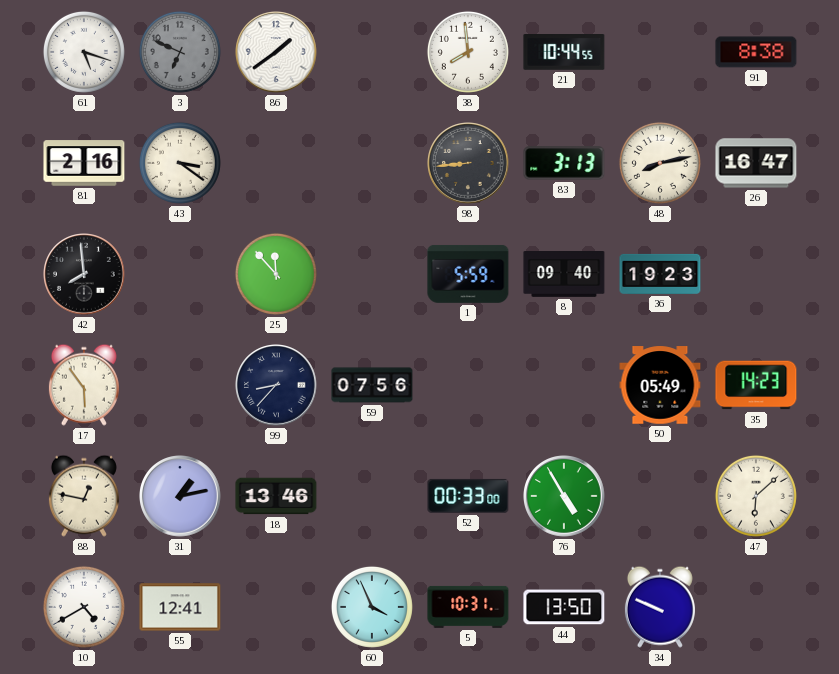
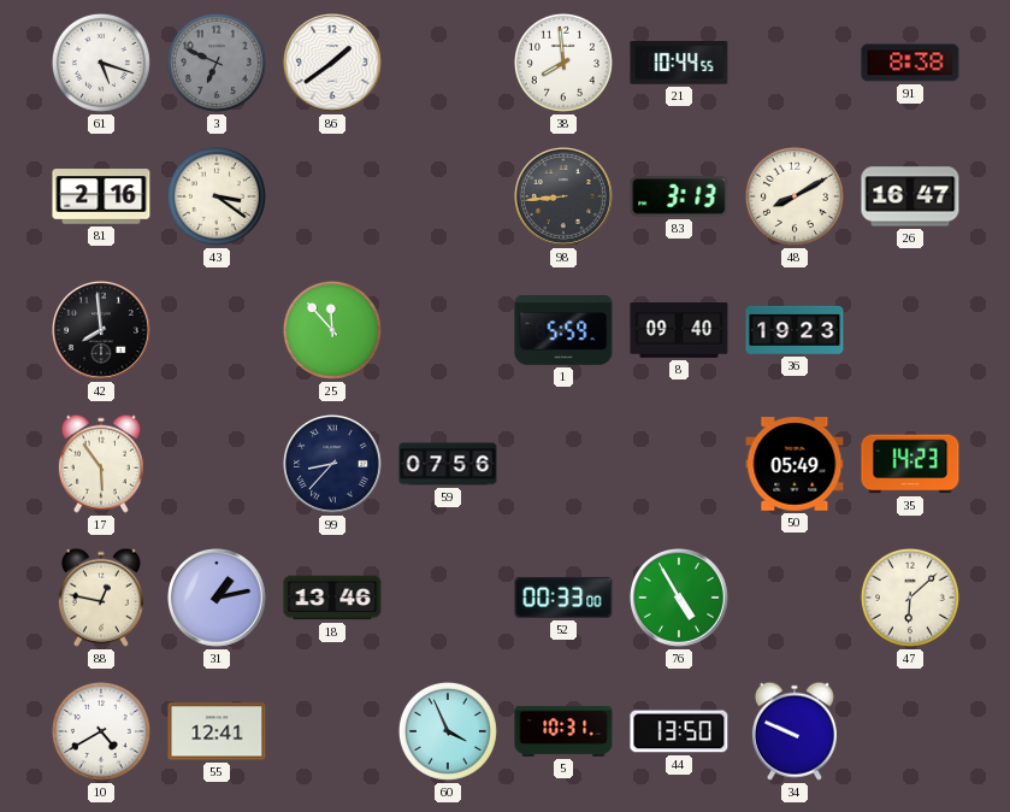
48: 8:13 -> 8:10 (795, 196)
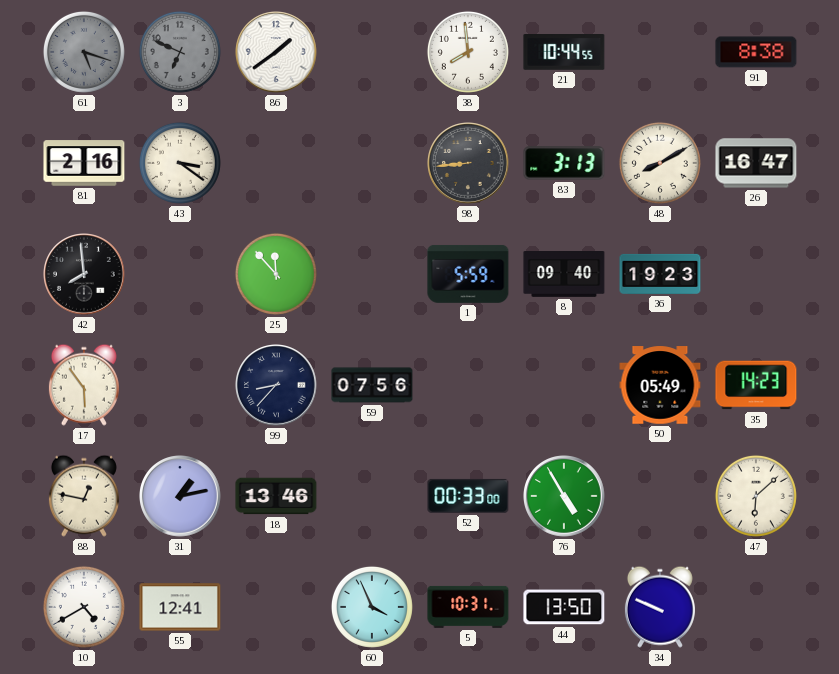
61 dial: white -> grey (84, 52)
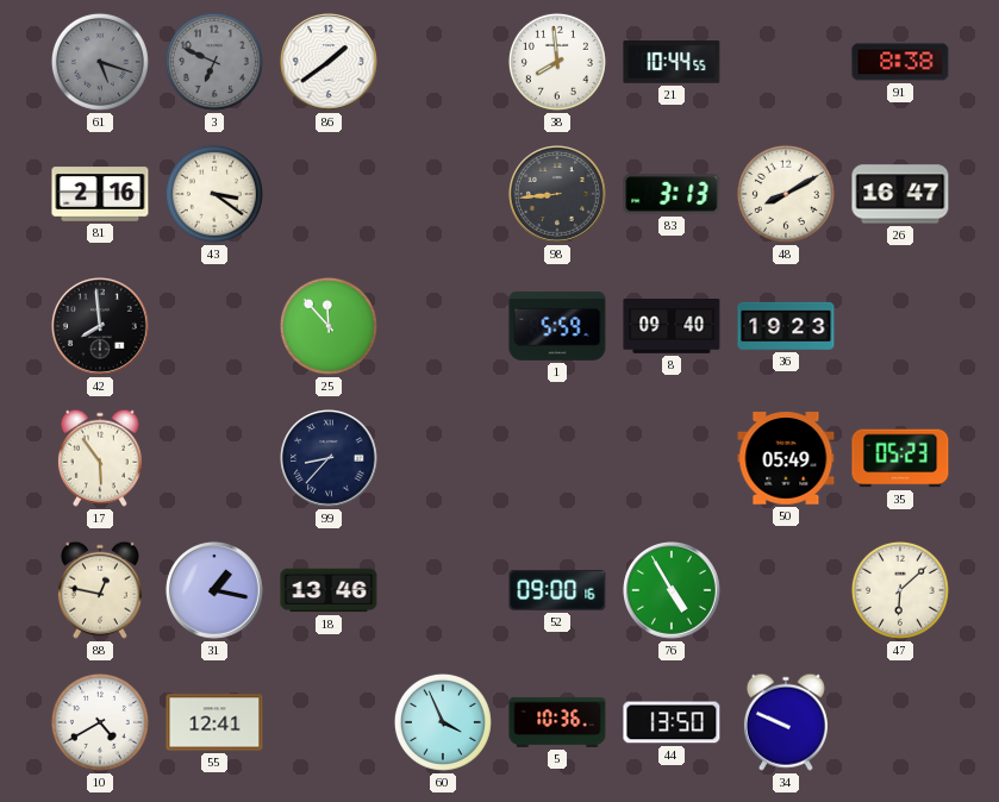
59: 07:56 -> none (372, 385)
35: 14:23 -> 05:23 (900, 458)
31: 1:13 -> 1:17 (216, 591)
52: 00:33 -> 09:00 (557, 590)
5: 10:31 -> 10:36 (557, 722)
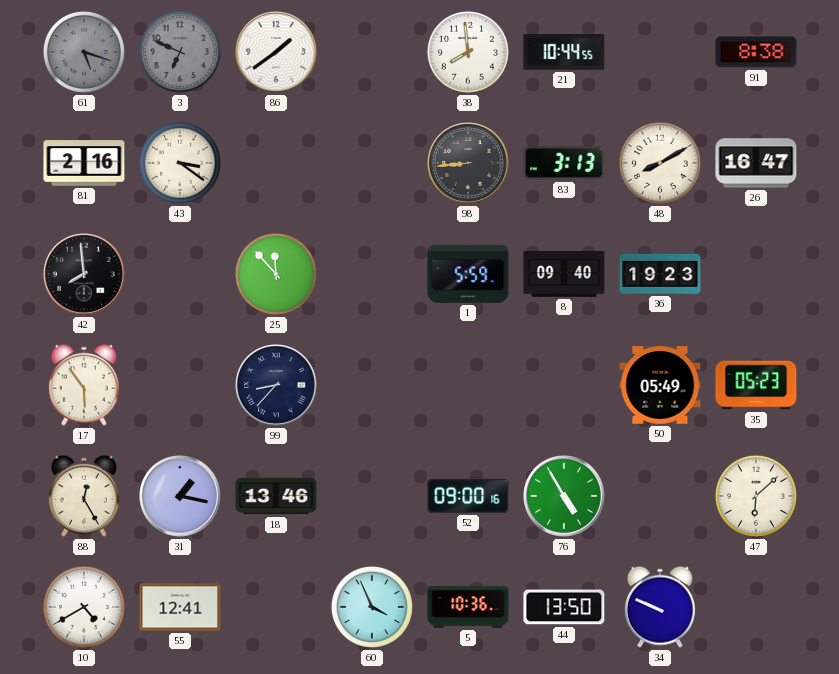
88: 12:47 -> 12:25 (84, 496)
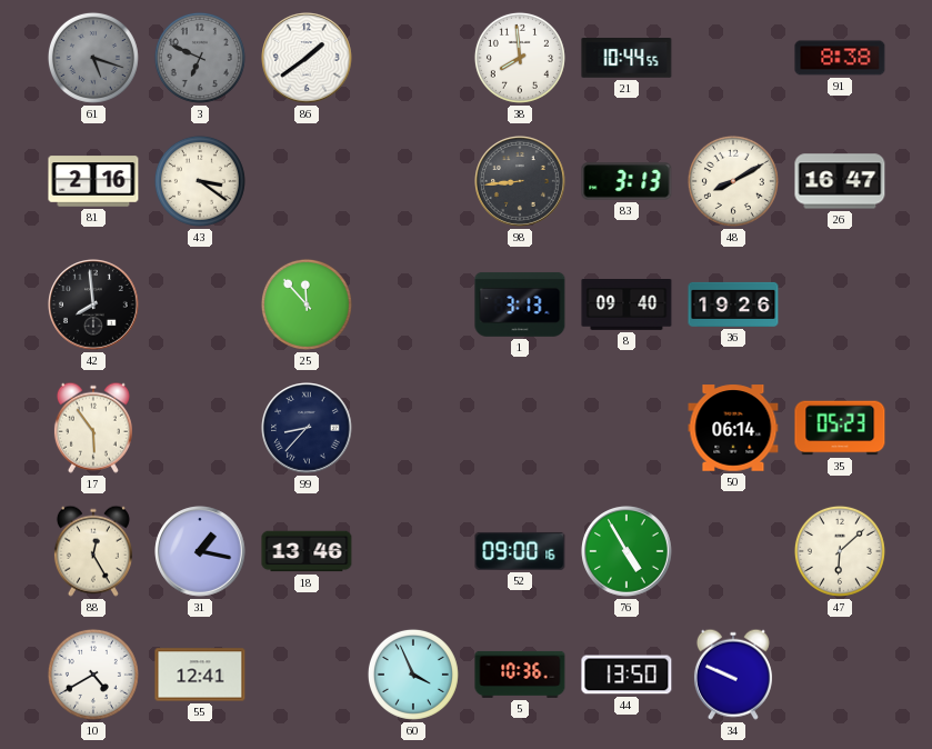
1: 5:59 -> 3:13 (520, 304)
36: 19:23 -> 19:26 (733, 304)
50: 05:49 -> 06:14 (733, 428)
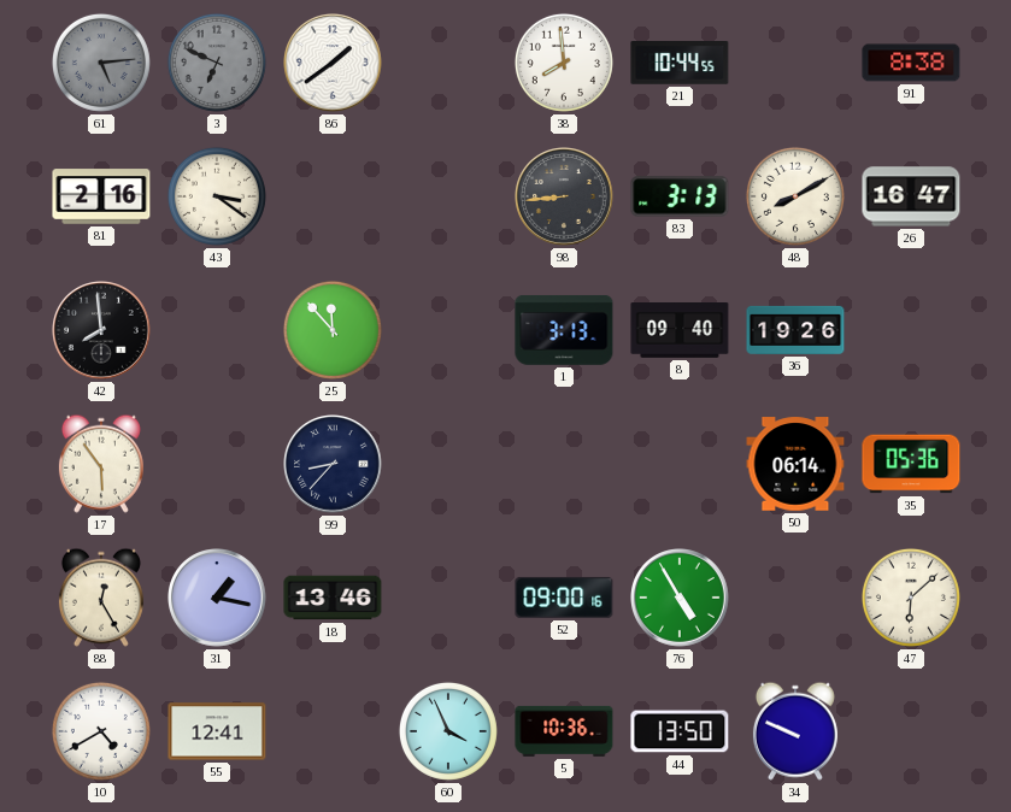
61: 5:18 -> 5:14 (101, 63)
35: 05:23 -> 05:36 (911, 464)
